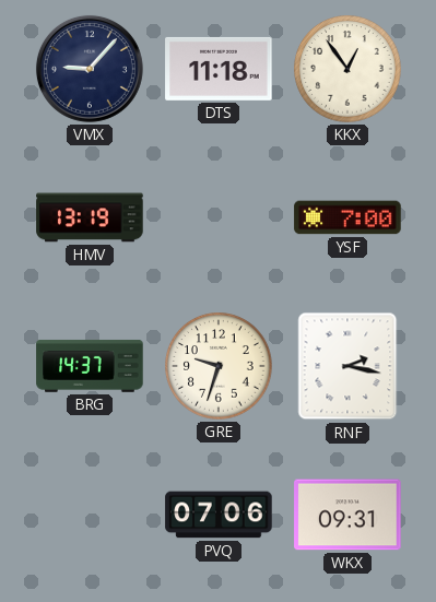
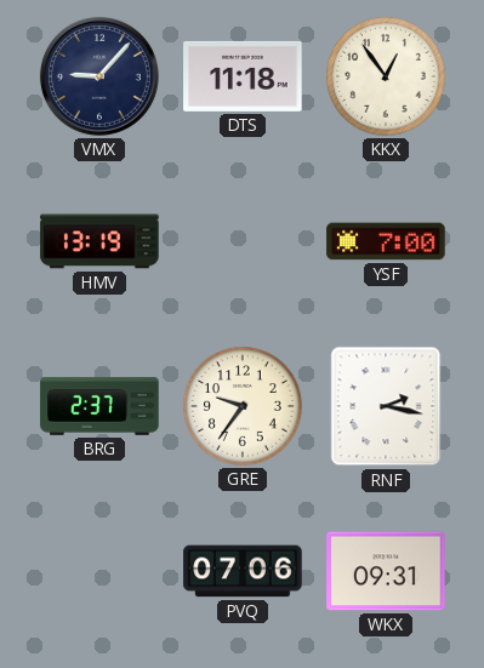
BRG: 14:37 -> 2:37 (99, 406)
GRE: 9:33 -> 9:36 (243, 406)
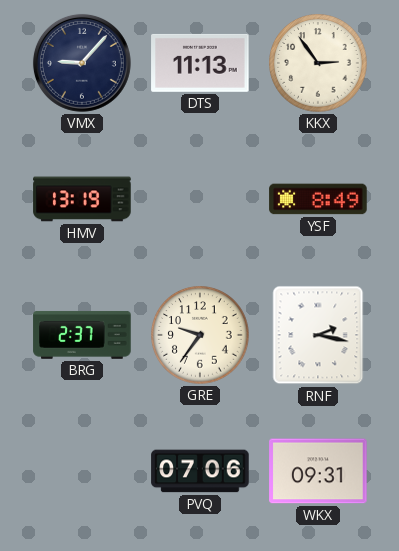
DTS: 11:18 -> 11:13 (200, 63)
KKX: 12:54 -> 2:54 (318, 63)
YSF: 7:00 -> 8:49 (318, 199)
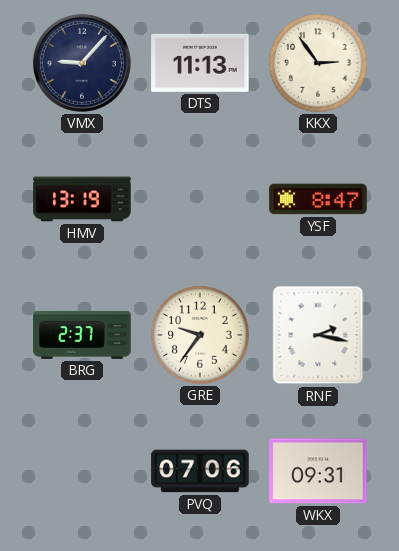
YSF: 8:49 -> 8:47 (318, 199)
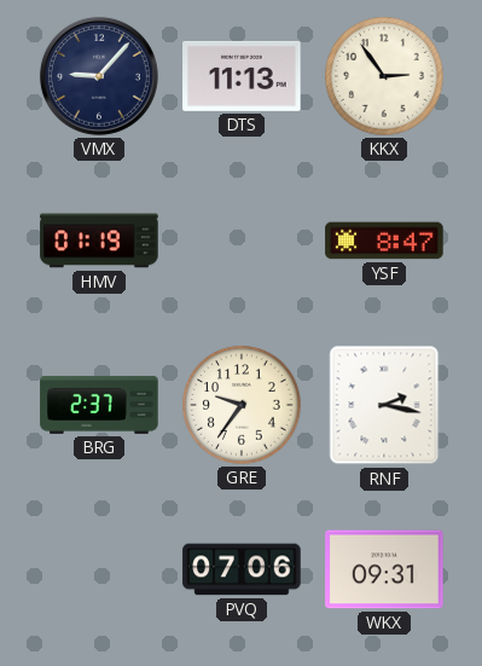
HMV: 13:19 -> 01:19 (99, 241)
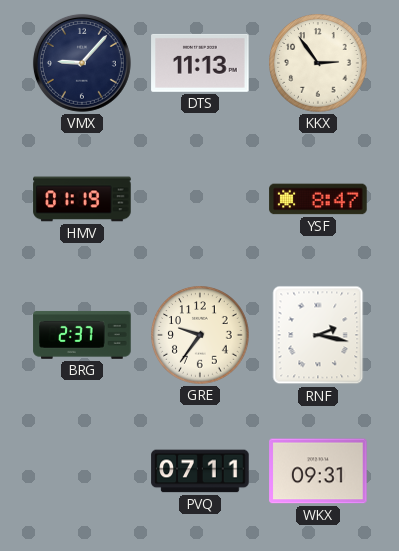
PVQ: 07:06 -> 07:11 (200, 471)
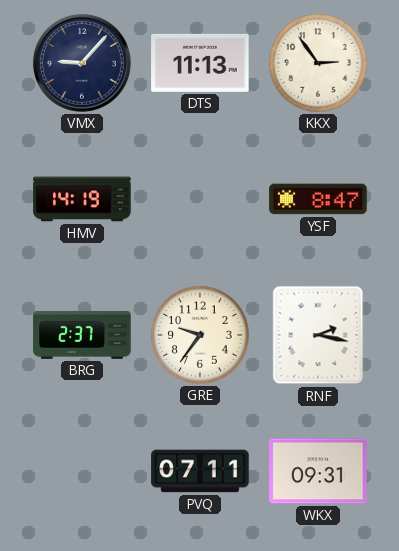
HMV: 01:19 -> 14:19 (82, 199)
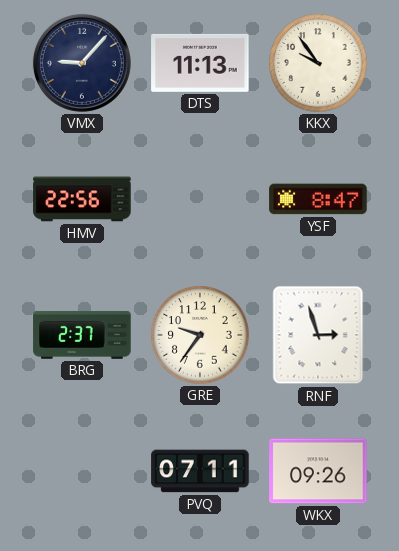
KKX: 2:54 -> 9:54 (318, 63)
HMV: 14:19 -> 22:56 (82, 199)
RNF: 2:17 -> 2:57 (318, 335)
WKX: 09:31 -> 09:26 (318, 471)
